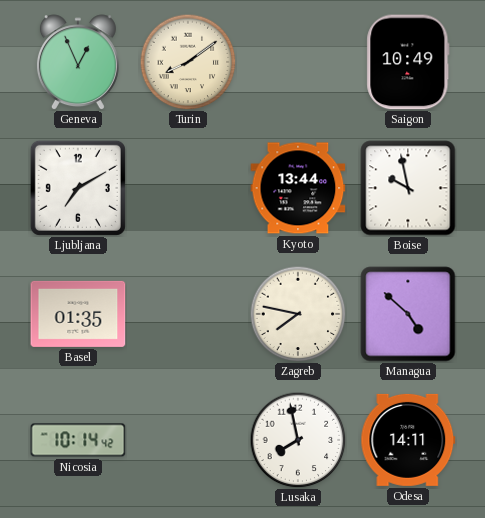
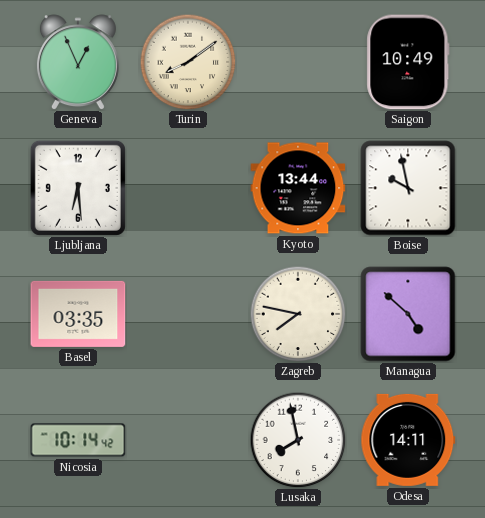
Ljubljana: 7:10 -> 6:29 (78, 188)
Basel: 01:35 -> 03:35 (78, 314)
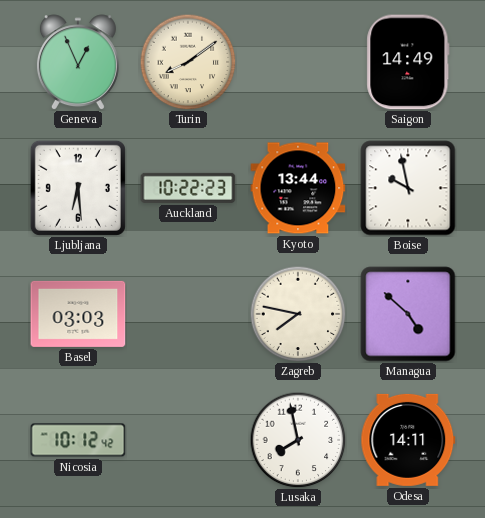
Saigon: 10:49 -> 14:49 (408, 62)
Auckland: none -> 10:22 (188, 188)
Basel: 03:35 -> 03:03 (78, 314)
Nicosia: 10:14 -> 10:12 (78, 440)
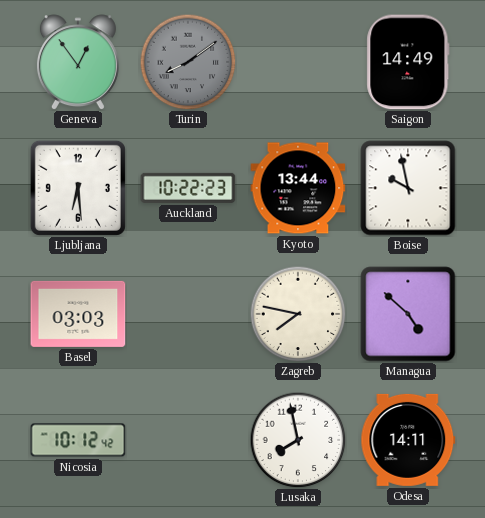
Geneva: 12:56 -> 12:54 (78, 62)
Turin dial: cream -> grey (188, 62)
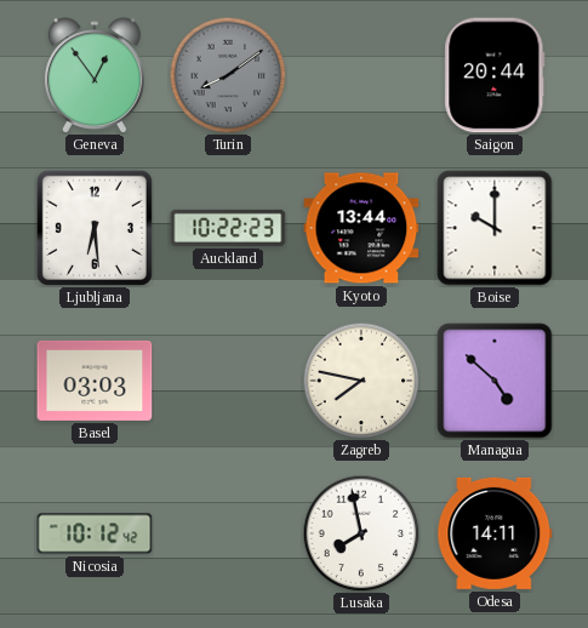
Saigon: 14:49 -> 20:44 (495, 75)
Boise: 9:58 -> 10:00 (495, 228)
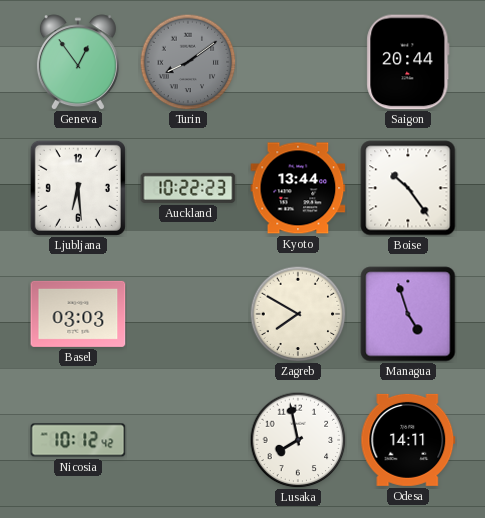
Boise: 10:00 -> 10:24 (408, 188)
Zagreb: 7:47 -> 7:50 (298, 314)
Managua: 4:52 -> 4:57 (408, 314)
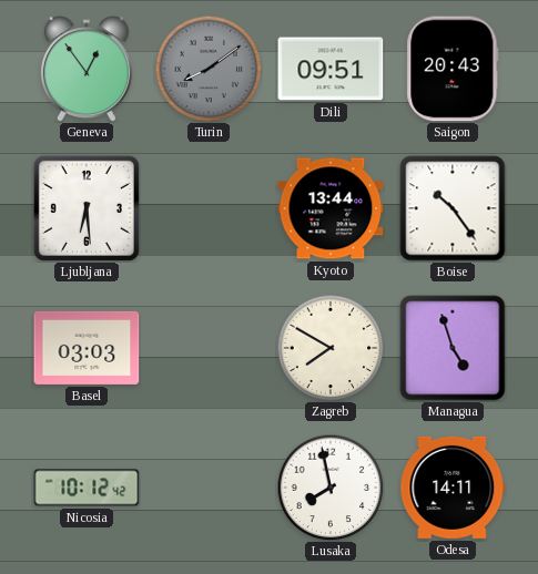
Dili: none -> 09:51 (331, 69)
Saigon: 20:44 -> 20:43 (453, 69)
Auckland: 10:22 -> none (188, 188)
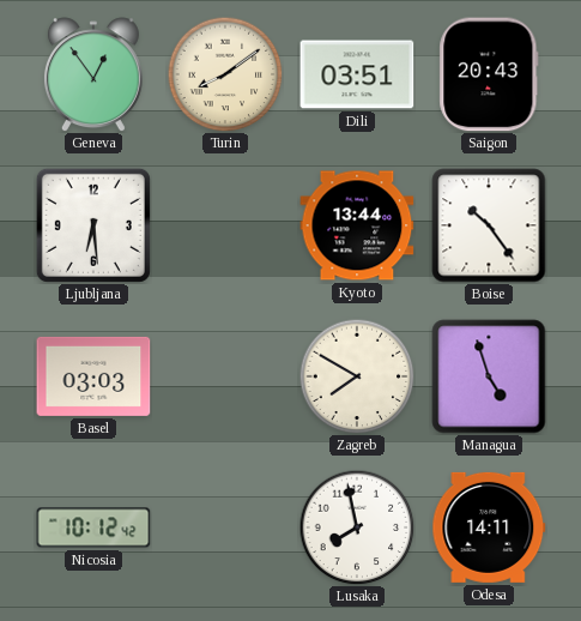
Turin dial: grey -> cream (225, 74)
Dili: 09:51 -> 03:51 (357, 74)
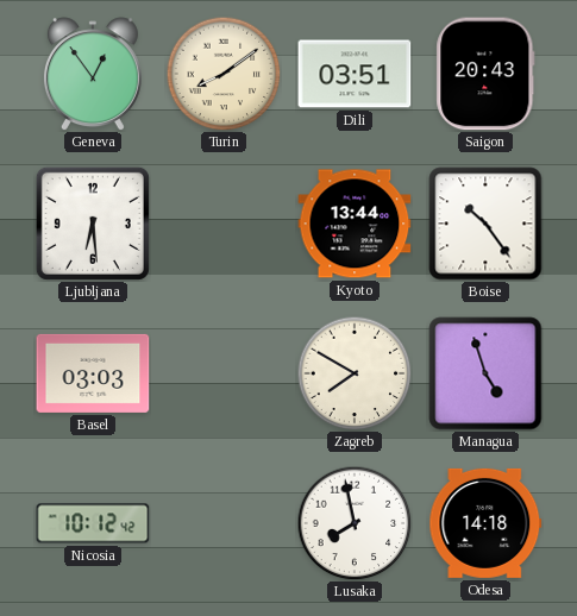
Odesa: 14:11 -> 14:18 (485, 523)
